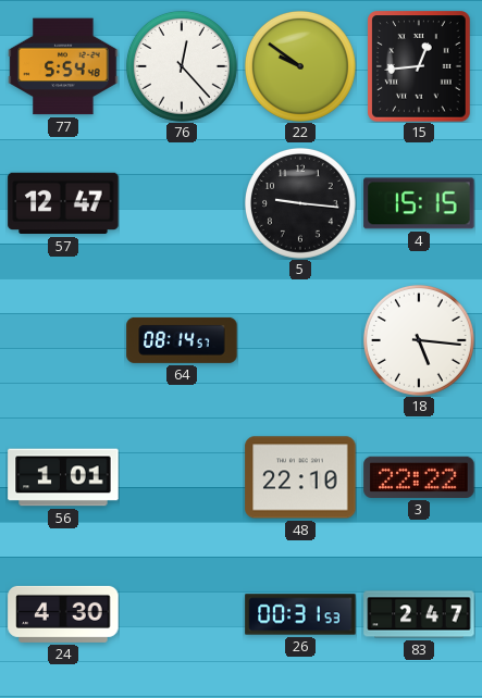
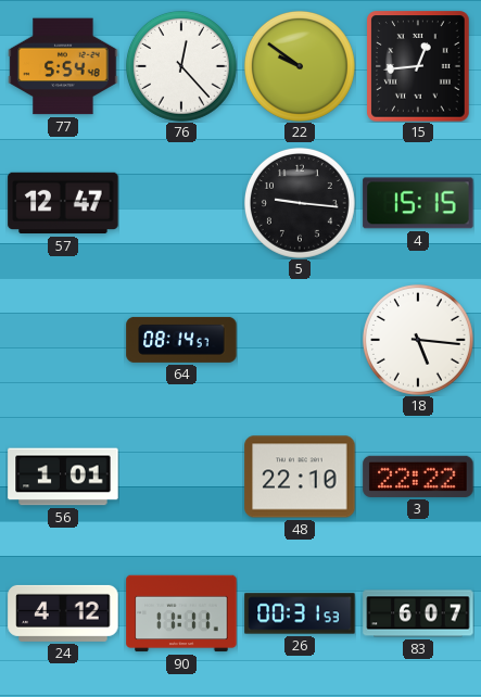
24: 4:30 -> 4:12 (63, 613)
90: none -> 11:11 (181, 613)
83: 2:47 -> 6:07 (418, 613)
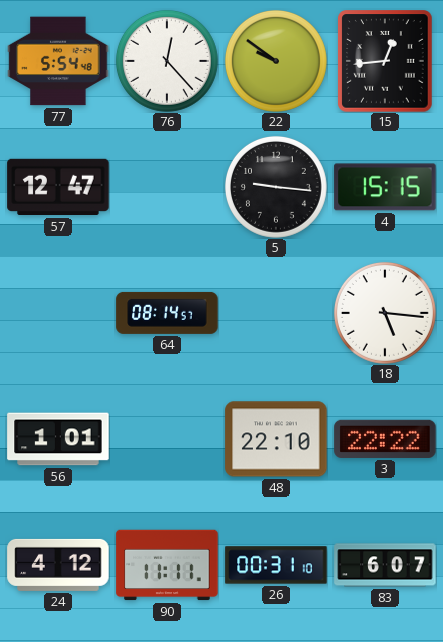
26: 00:31:53 -> 00:31:10 (276, 565)
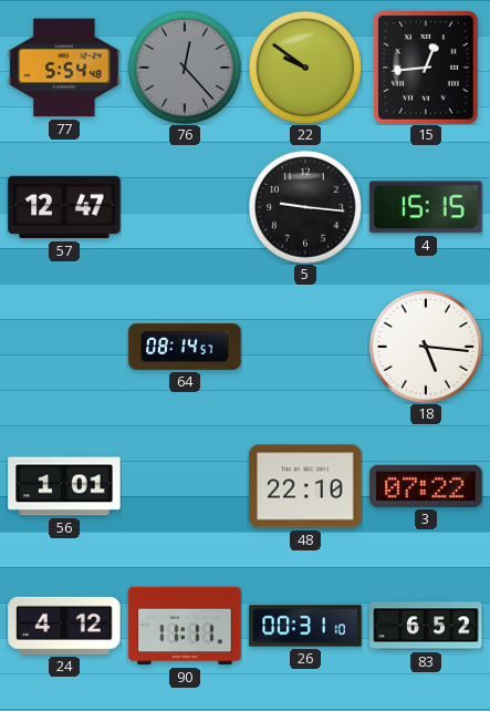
76 dial: white -> grey (185, 68)
3: 22:22 -> 07:22 (426, 486)
83: 6:07 -> 6:52 (426, 626)
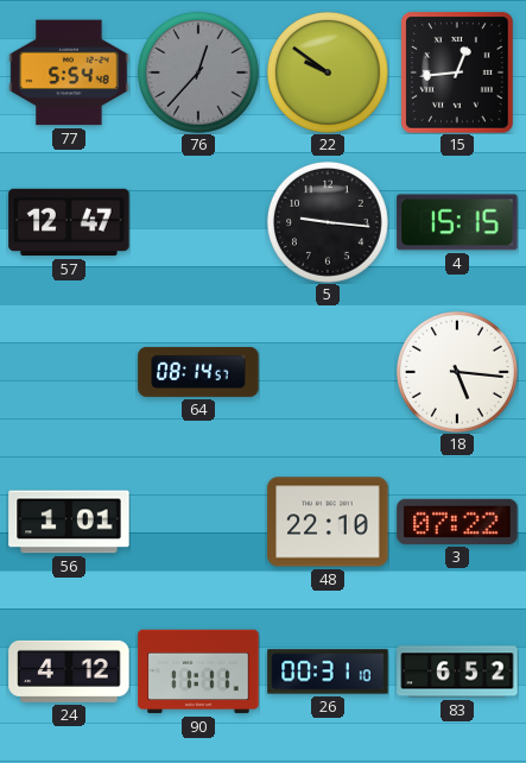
76: 12:23 -> 12:37 (198, 72)
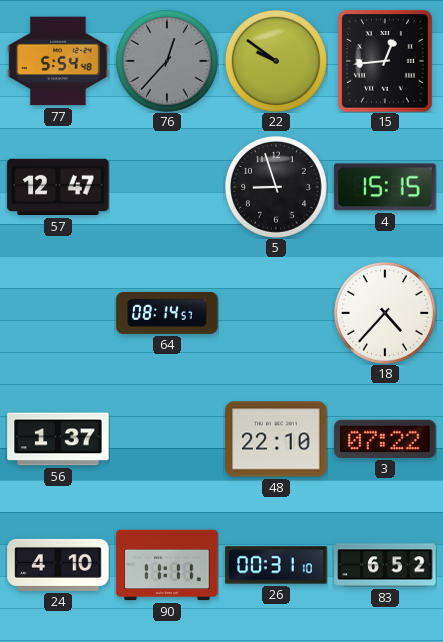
5: 9:16 -> 8:57 (276, 187)
18: 5:16 -> 4:37 (385, 313)
56: 1:01 -> 1:37 (58, 439)
24: 4:12 -> 4:10 (58, 565)
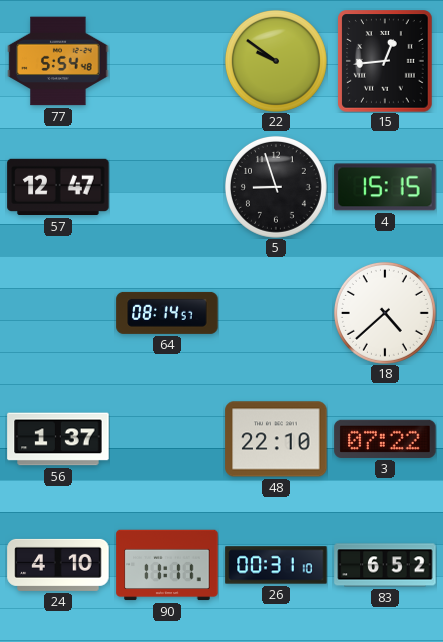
76: 12:37 -> none (167, 61)
18: 4:37 -> 4:38 (385, 313)
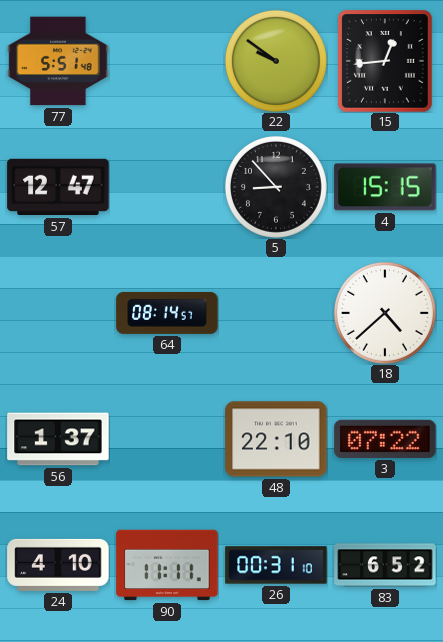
77: 5:54 -> 5:51 (58, 61)
5: 8:57 -> 8:53 (276, 187)
